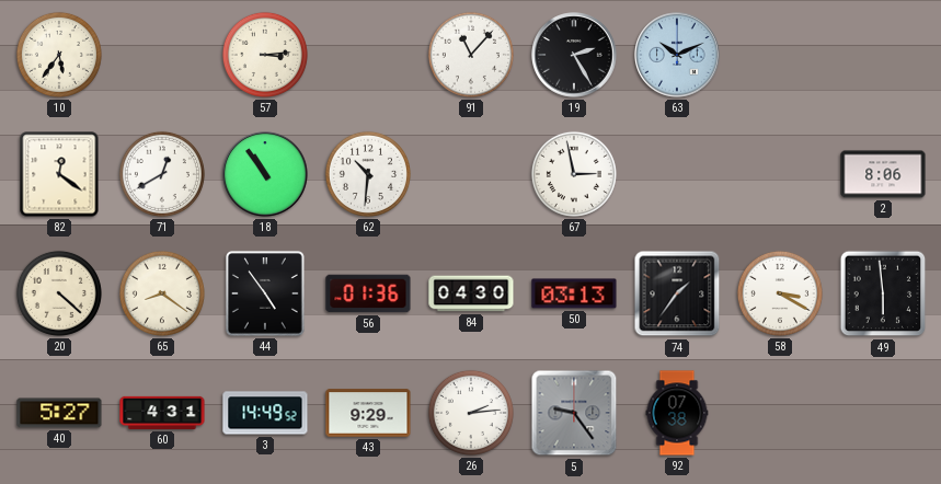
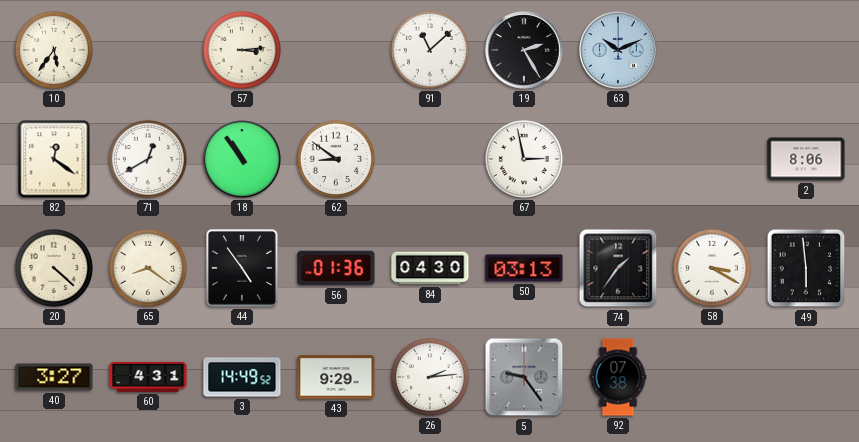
91: 11:07 -> 11:08 (430, 50)
62: 10:31 -> 8:51 (336, 159)
40: 5:27 -> 3:27 (54, 377)
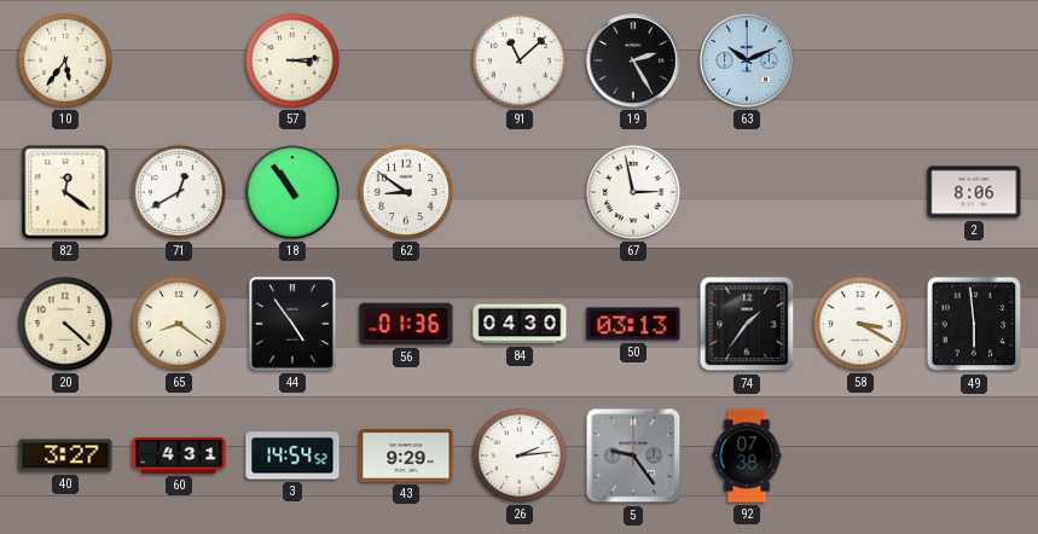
3: 14:49 -> 14:54 (292, 455)
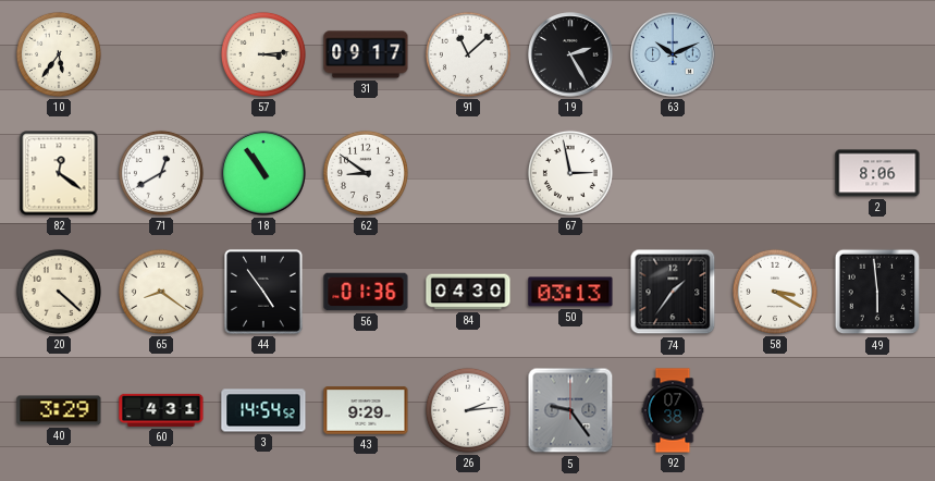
31: none -> 09:17 (366, 54)
40: 3:27 -> 3:29 (59, 410)
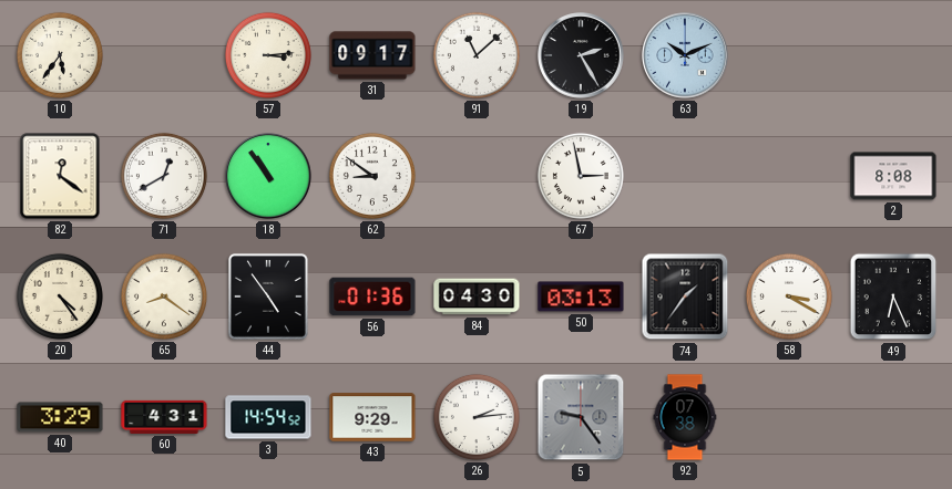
2: 8:06 -> 8:08 (893, 176)
20: 4:22 -> 4:24 (60, 296)
49: 5:59 -> 6:26 (893, 296)
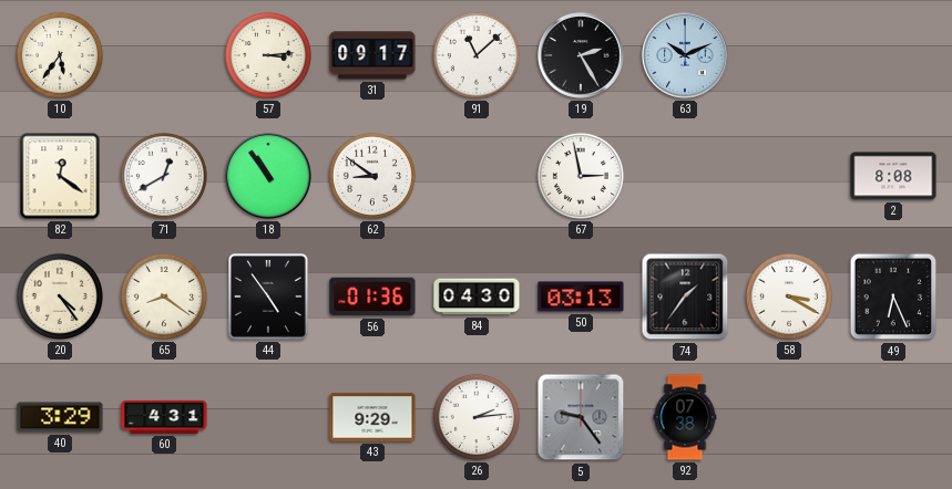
3: 14:54 -> none (268, 417)
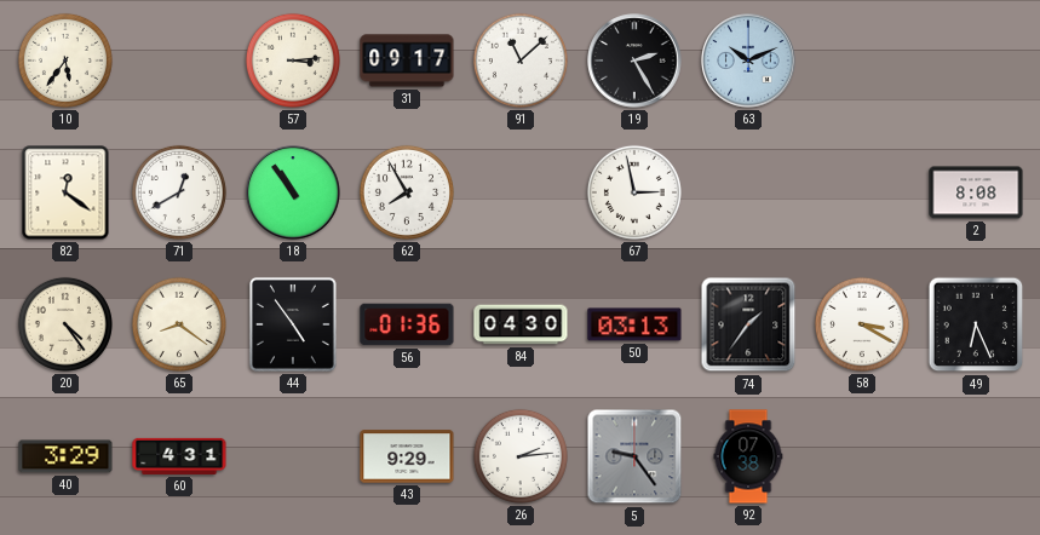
62: 8:51 -> 7:55 (407, 192)
